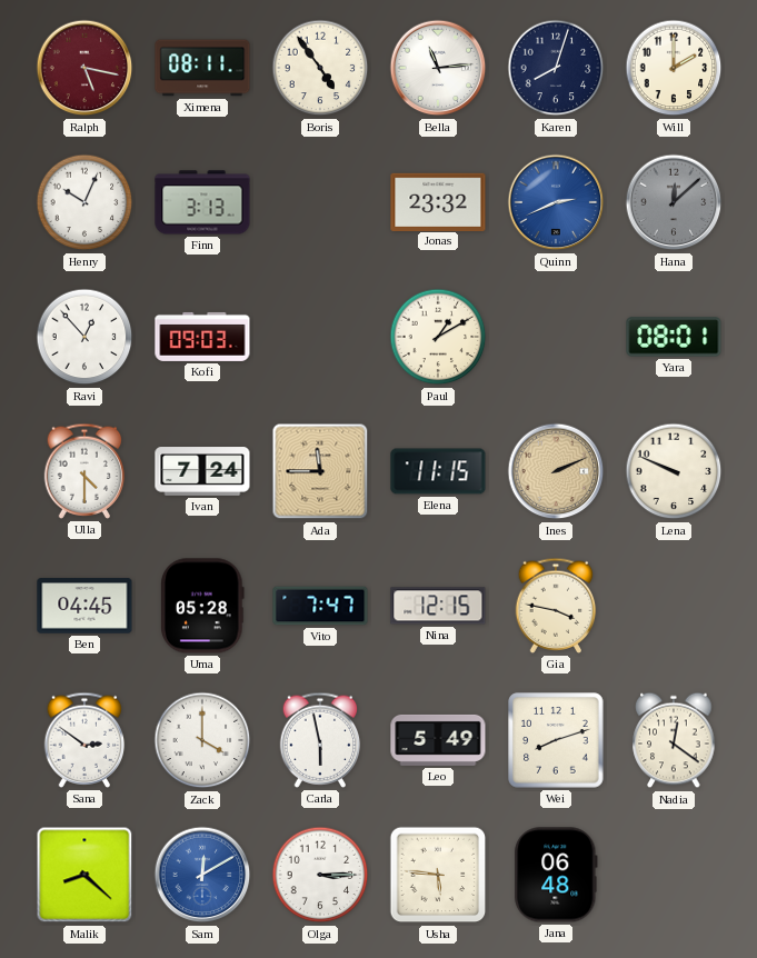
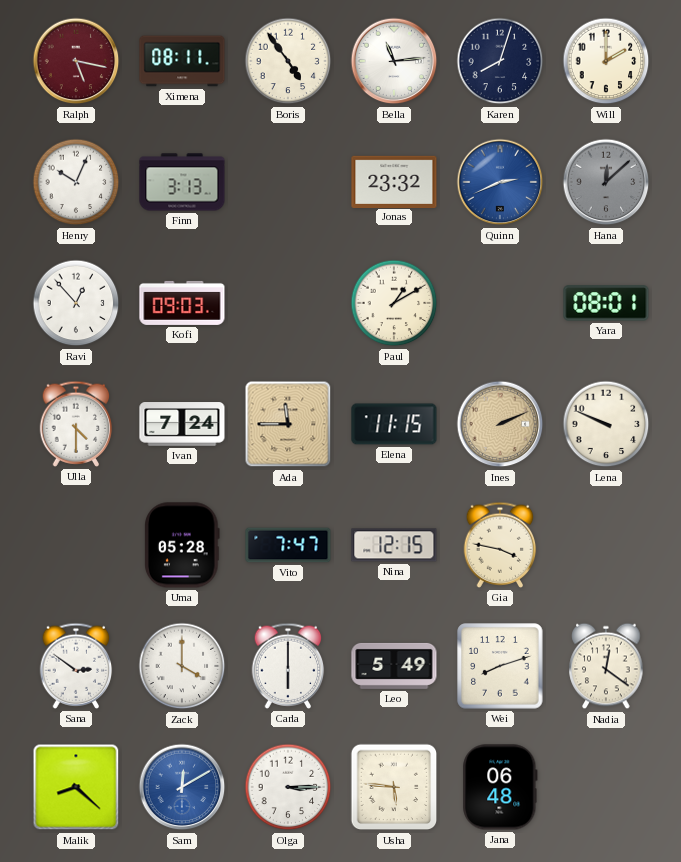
Ben: 04:45 -> none (84, 606)
Carla: 5:58 -> 6:00 (288, 666)
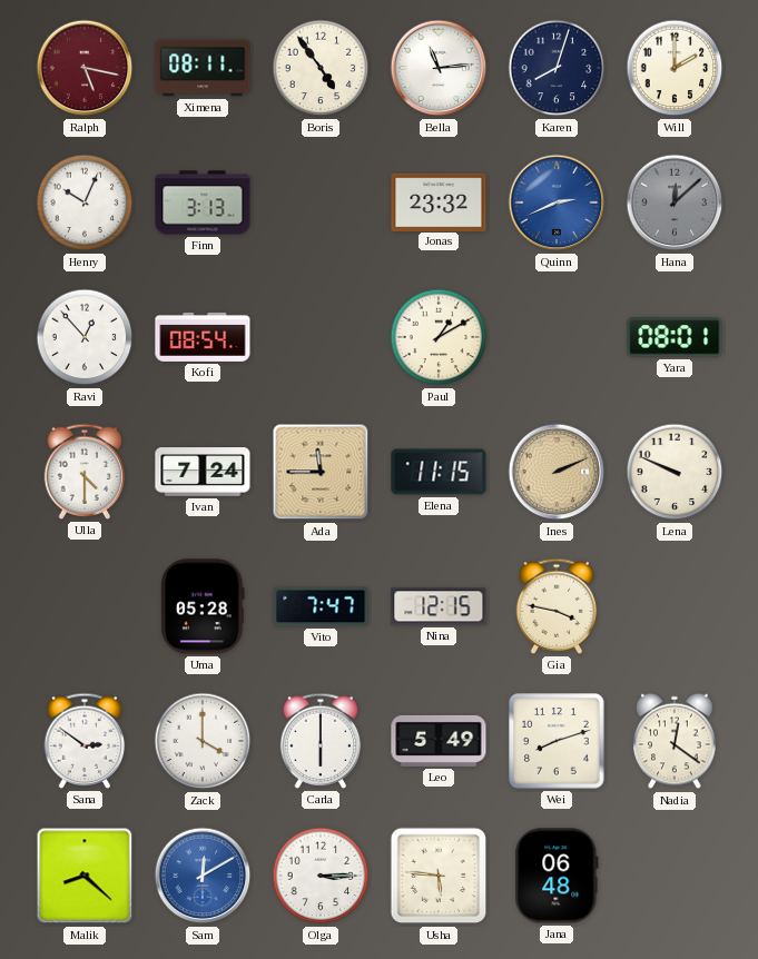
Kofi: 09:03 -> 08:54 (203, 337)
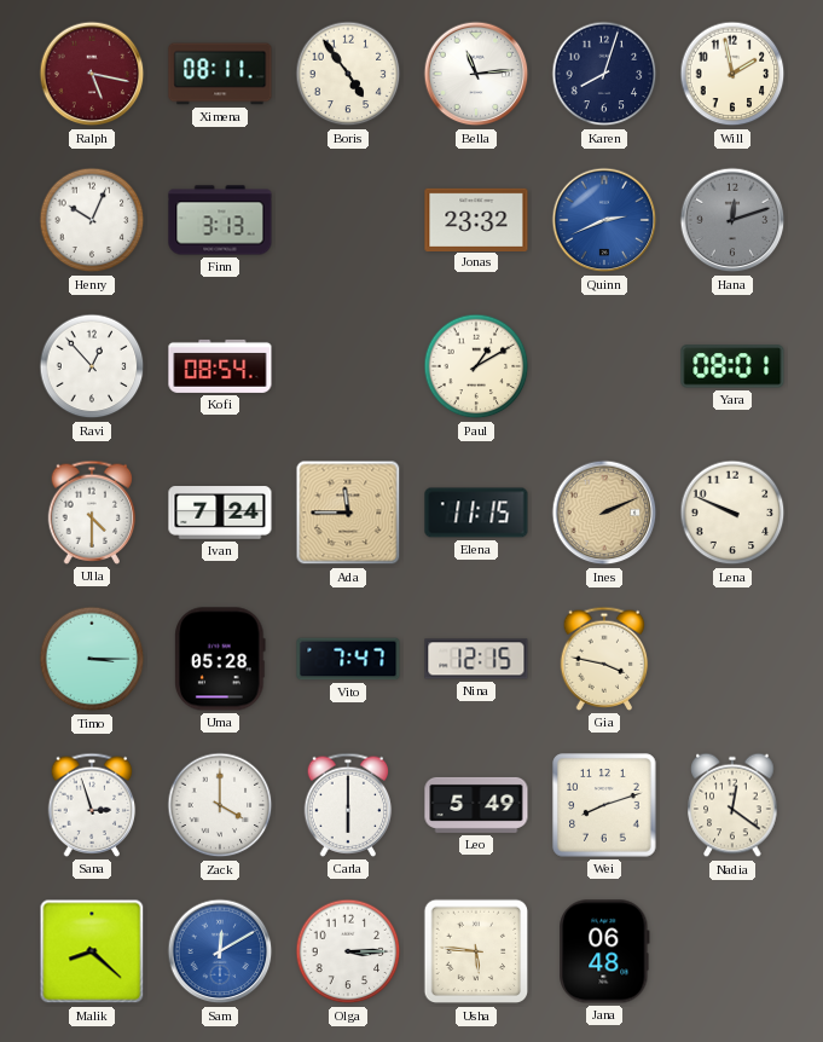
Will: 2:00 -> 1:58 (732, 74)
Hana: 12:08 -> 12:12 (732, 220)
Timo: none -> 3:15 (92, 659)
Sana: 2:51 -> 2:57 (92, 805)
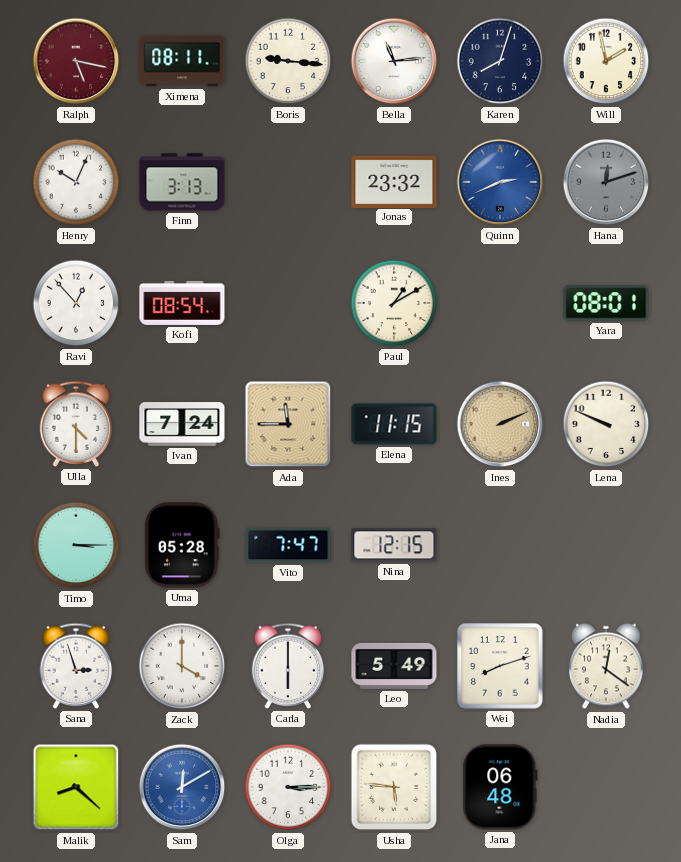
Boris: 4:54 -> 9:16 (288, 61)
Gia: 3:47 -> none (604, 659)
